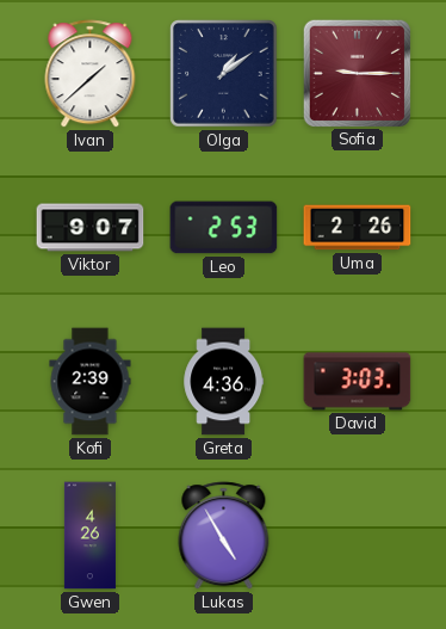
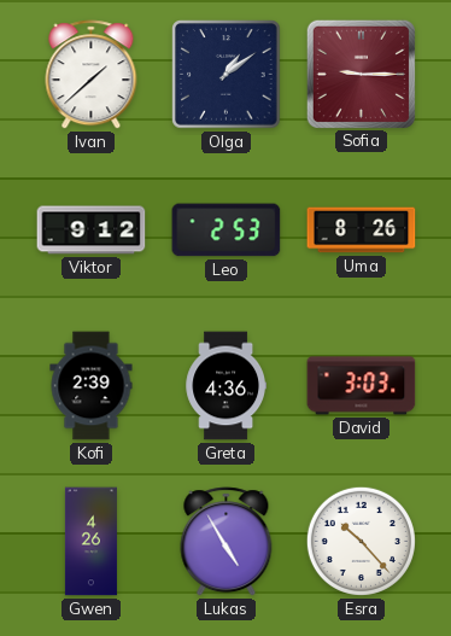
Viktor: 9:07 -> 9:12 (92, 231)
Uma: 2:26 -> 8:26 (362, 231)
Esra: none -> 10:23 (361, 541)
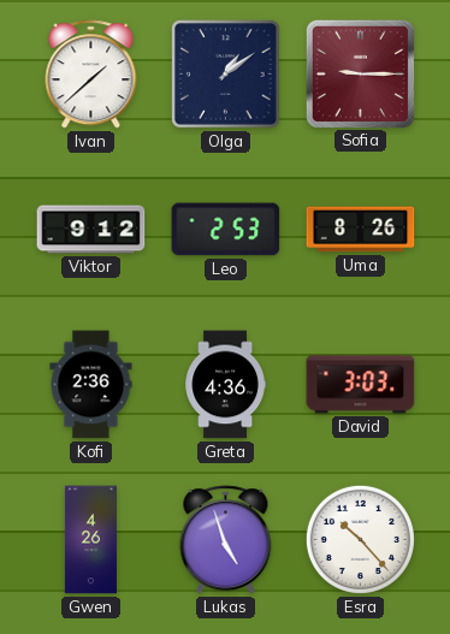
Kofi: 2:39 -> 2:36 (91, 385)
Lukas: 4:55 -> 4:57 (226, 540)
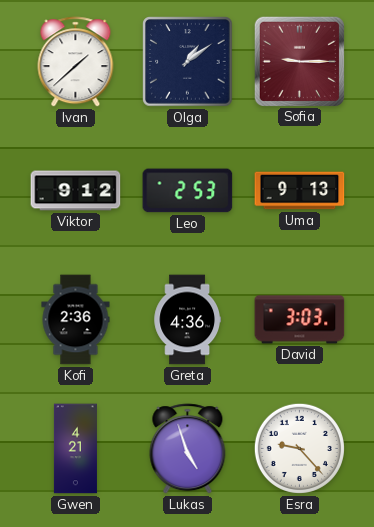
Uma: 8:26 -> 9:13 (300, 191)
Gwen: 4:26 -> 4:21 (75, 449)
Esra: 10:23 -> 9:23 (299, 448)
